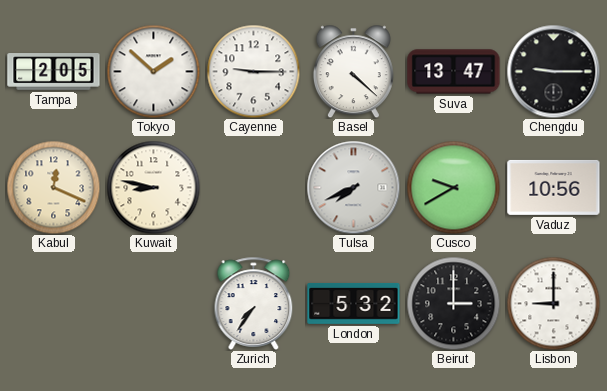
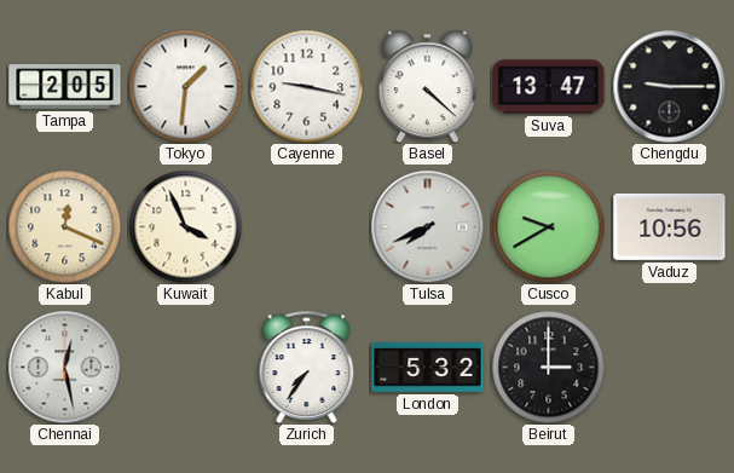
Tokyo: 1:52 -> 1:31 (185, 86)
Cayenne: 9:15 -> 9:17 (306, 86)
Kuwait: 8:47 -> 3:56 (185, 226)
Chennai: none -> 12:28 (64, 367)
Lisbon: 9:00 -> none (553, 303)
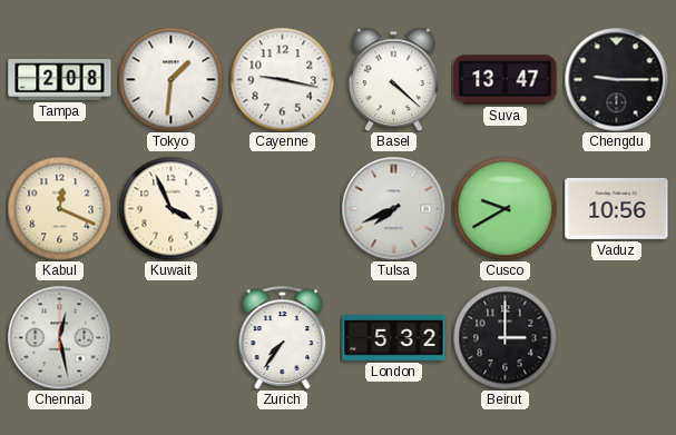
Tampa: 2:05 -> 2:08 (60, 80)
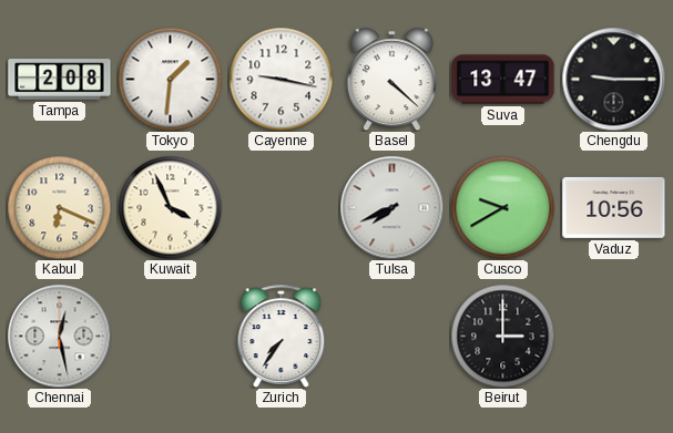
Kabul: 12:19 -> 6:19 (59, 207)
London: 5:32 -> none (394, 337)
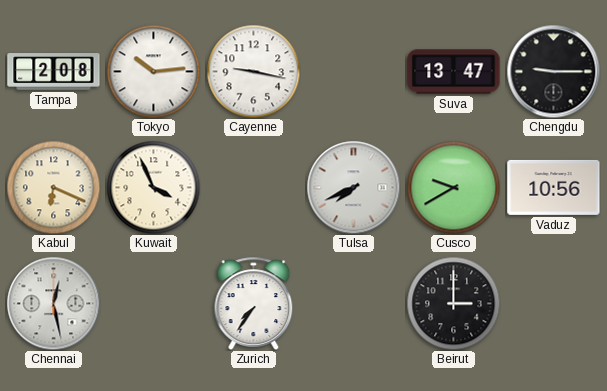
Tokyo: 1:31 -> 10:14 (153, 71)
Basel: 4:22 -> none (391, 79)
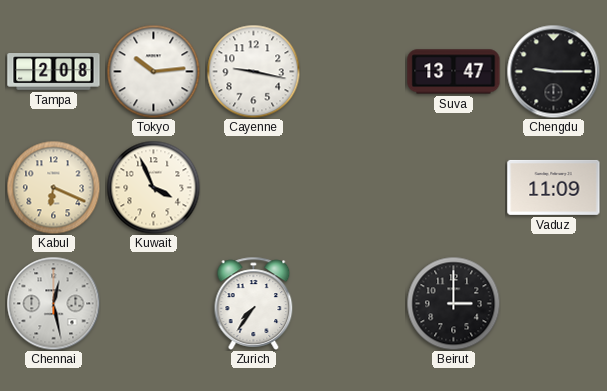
Tulsa: 7:41 -> none (353, 187)
Cusco: 9:40 -> none (453, 187)
Vaduz: 10:56 -> 11:09 (554, 187)
